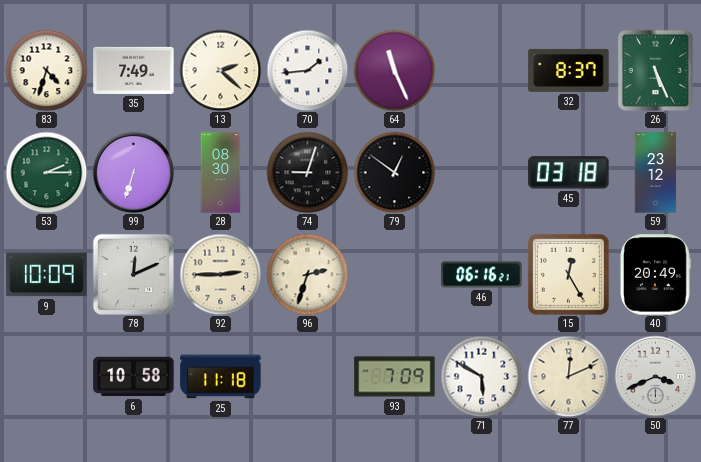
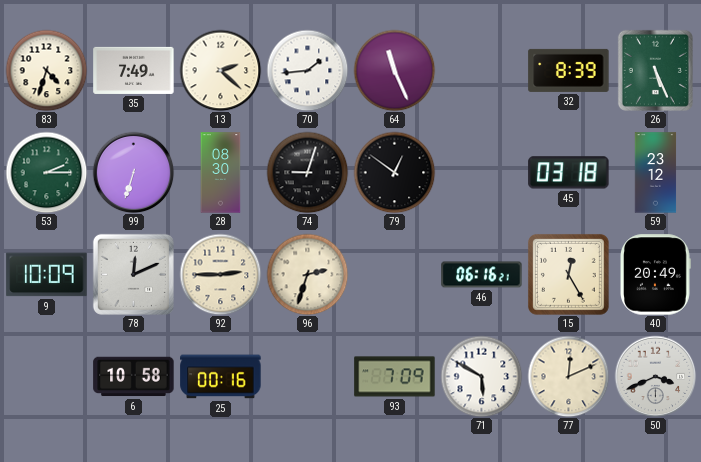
32: 8:37 -> 8:39 (569, 70)
25: 11:18 -> 00:16 (221, 377)
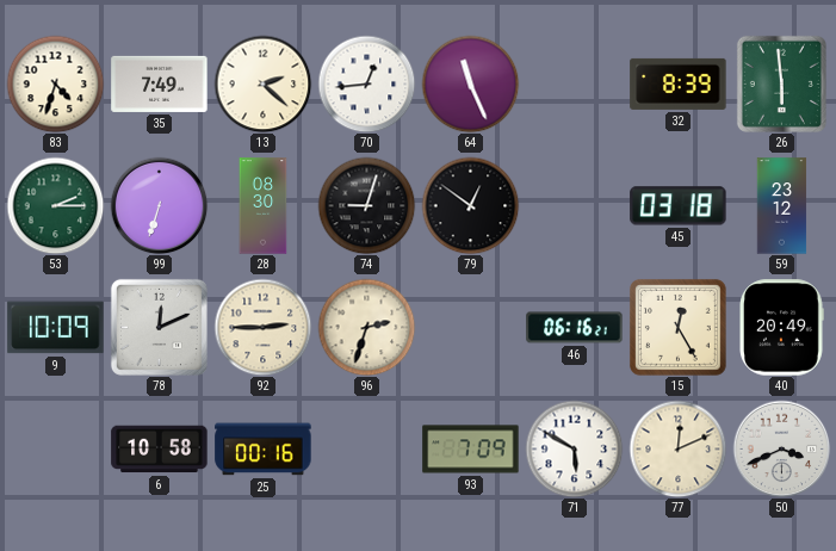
70: 1:44 -> 12:44 (366, 83)
26: 5:26 -> 5:59 (781, 83)
